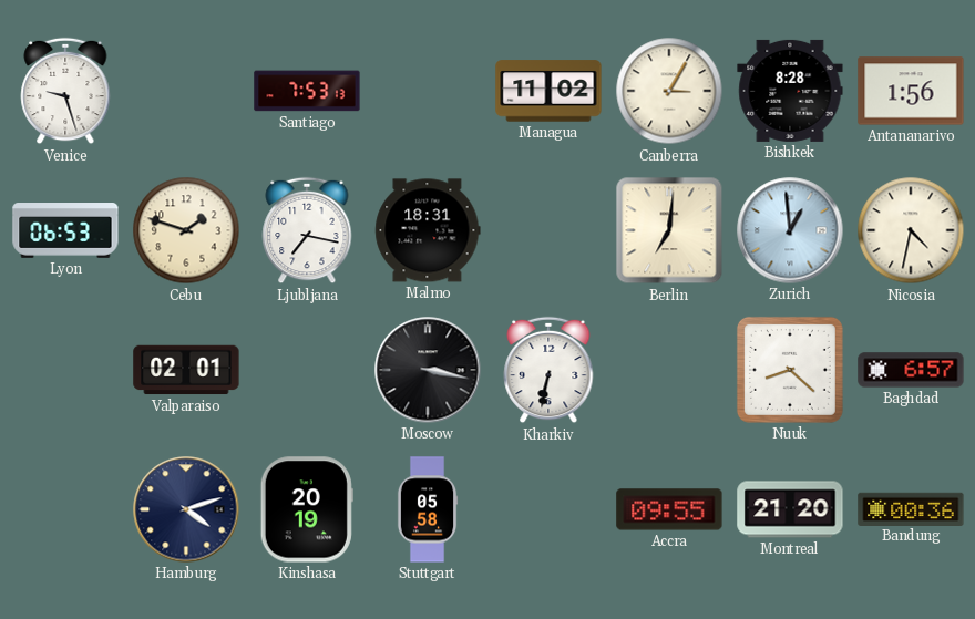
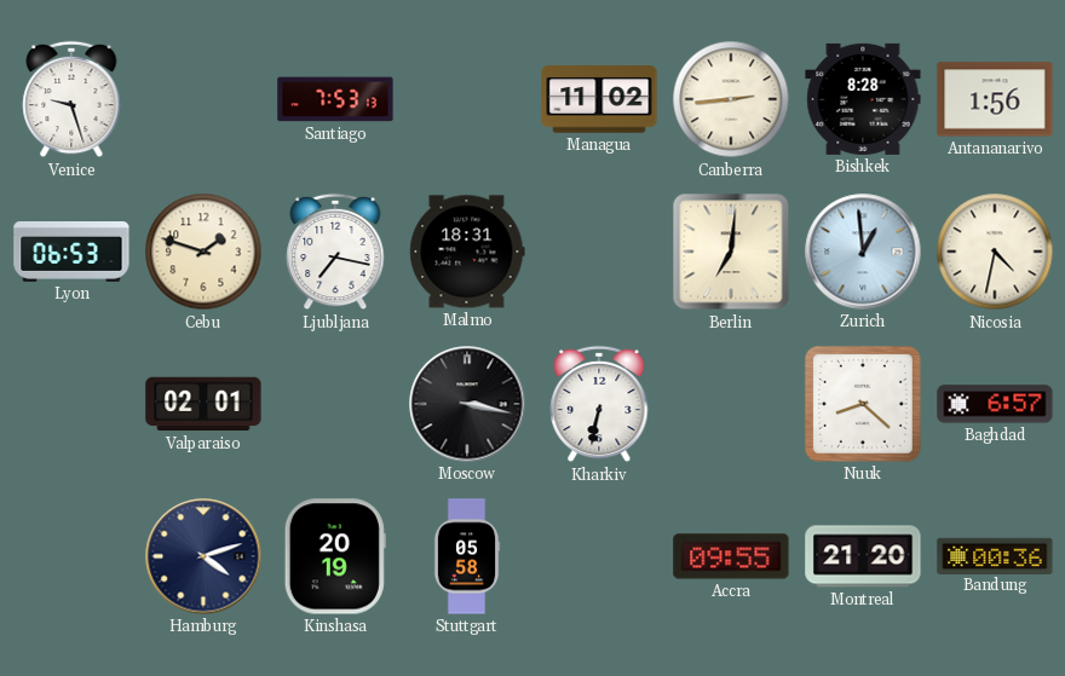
Canberra: 3:05 -> 2:44 (731, 99)
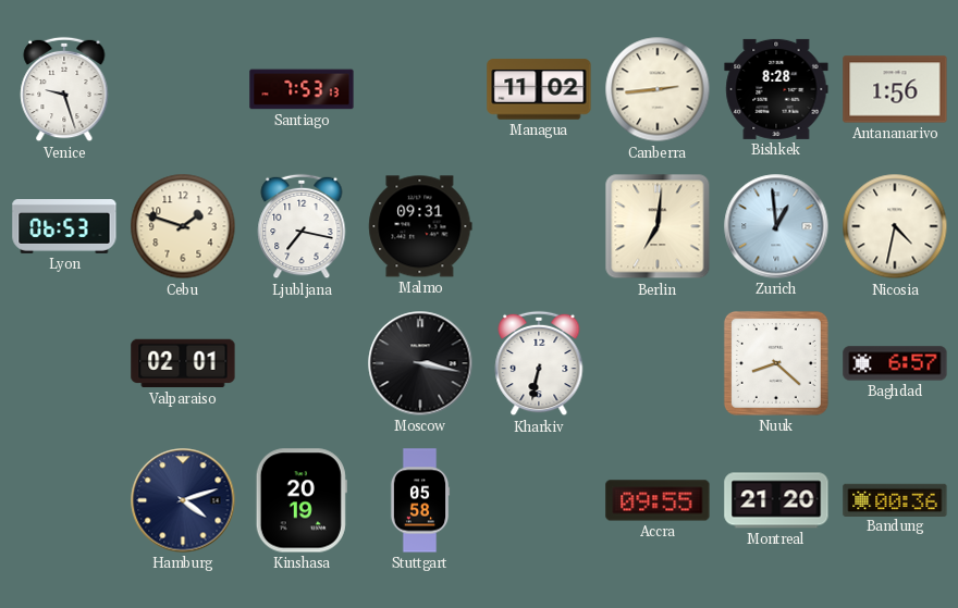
Malmo: 18:31 -> 09:31 (420, 226)
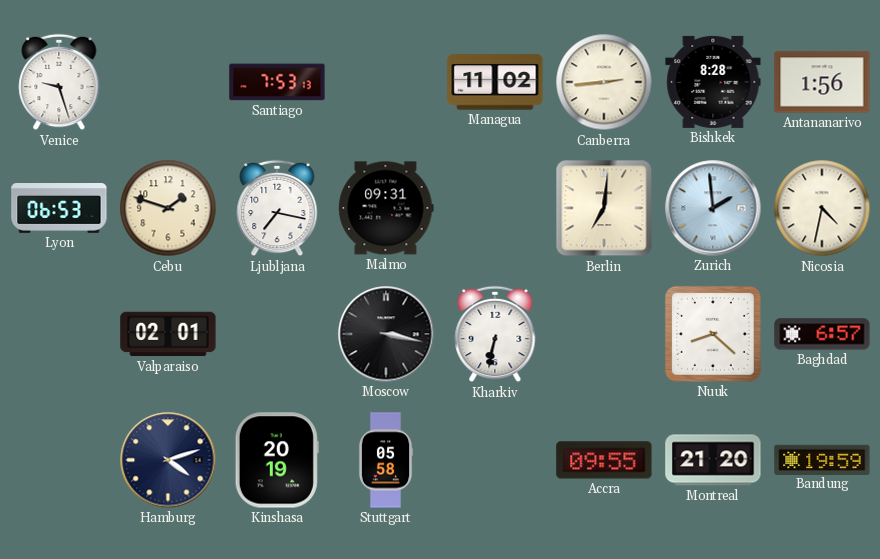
Zurich: 12:59 -> 1:59 (713, 208)
Bandung: 00:36 -> 19:59 (822, 459)
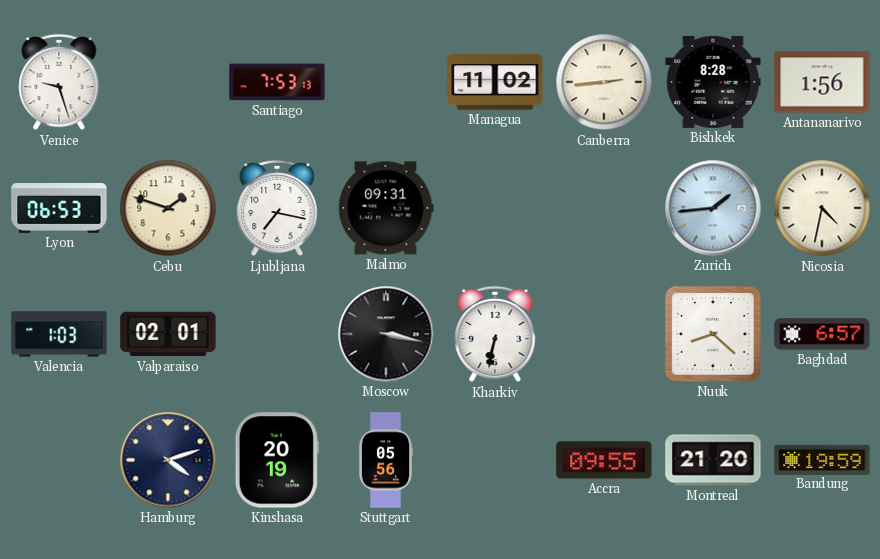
Berlin: 7:01 -> none (604, 208)
Zurich: 1:59 -> 1:44 (713, 208)
Valencia: none -> 1:03 (59, 334)
Stuttgart: 05:58 -> 05:56 (386, 460)
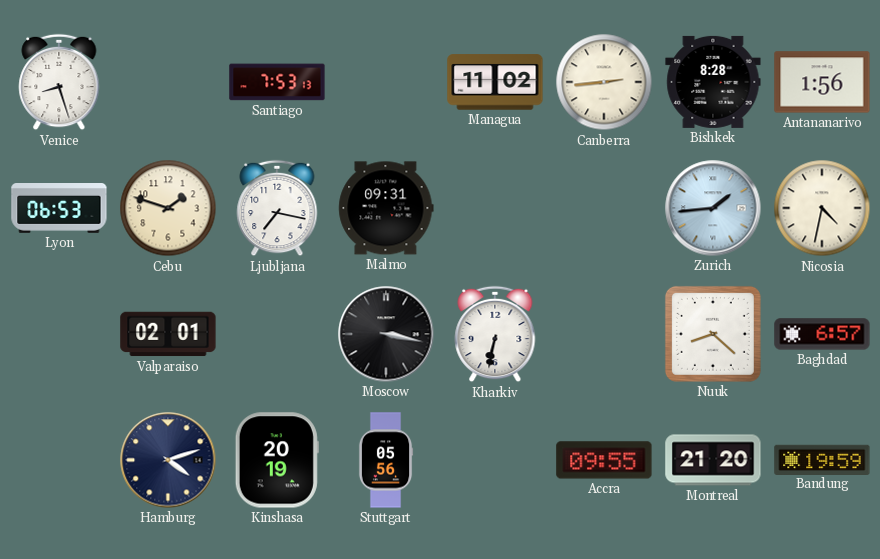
Venice: 9:27 -> 8:27 (59, 82)
Valencia: 1:03 -> none (59, 334)
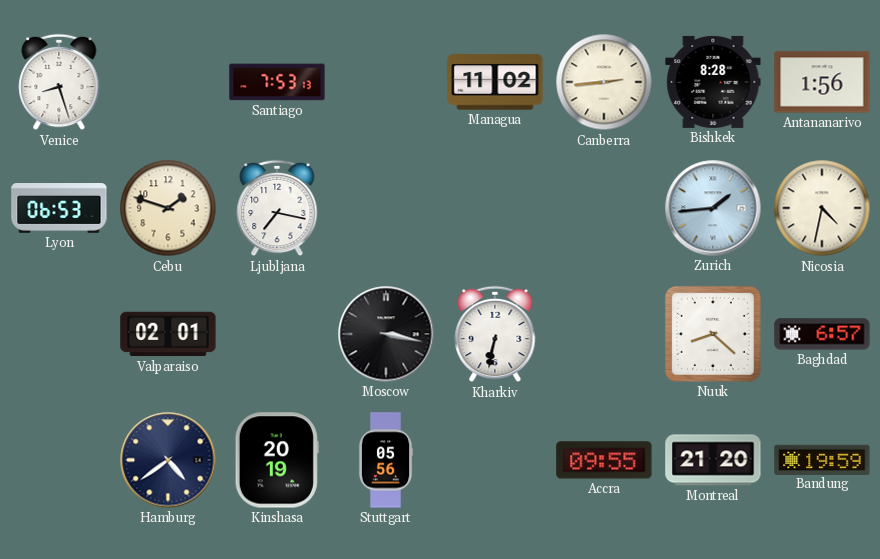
Malmo: 09:31 -> none (386, 208)
Hamburg: 4:12 -> 4:39 (168, 460)
